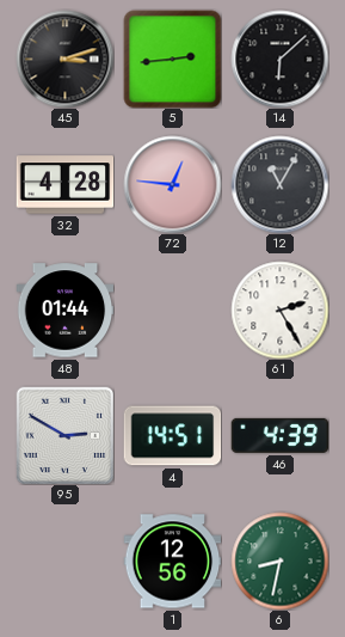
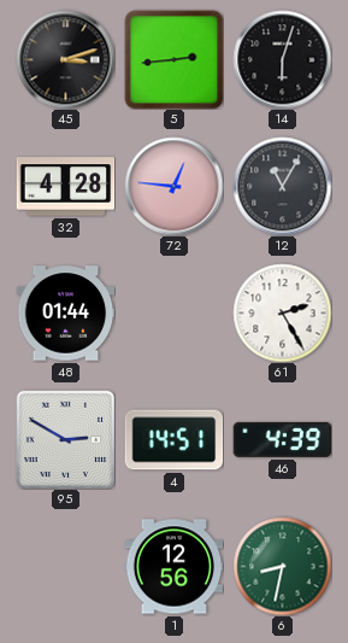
14: 6:08 -> 6:03 (282, 59)
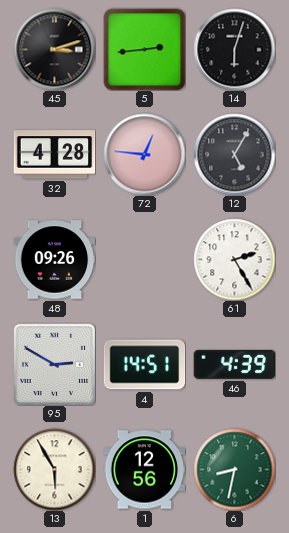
12: 11:05 -> 5:05 (234, 154)
48: 01:44 -> 09:26 (54, 260)
13: none -> 5:55 (54, 469)
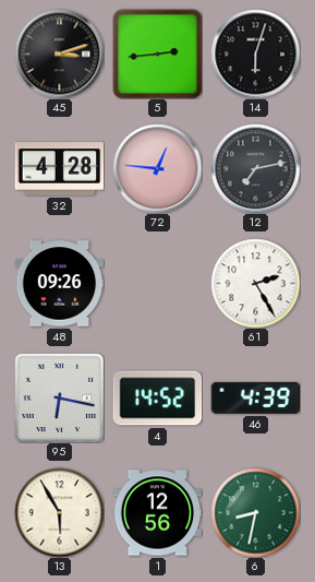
12: 5:05 -> 7:13 (255, 168)
95: 2:50 -> 6:17 (59, 397)
4: 14:51 -> 14:52 (157, 399)
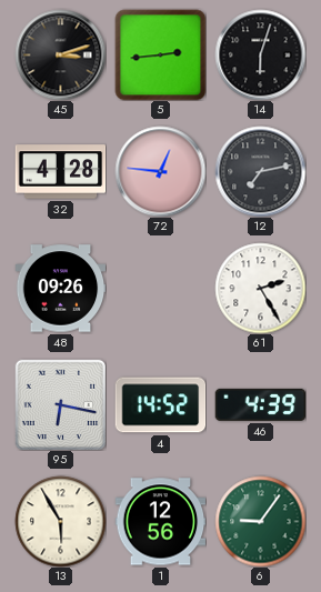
6: 8:32 -> 9:06 (260, 521)
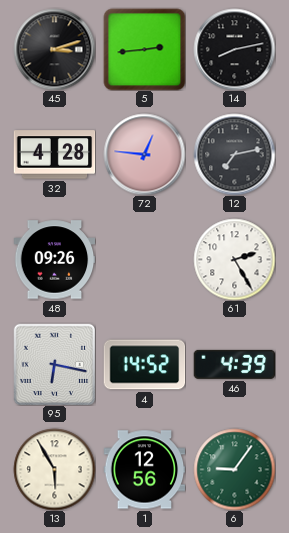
14: 6:03 -> 8:13 (234, 49)
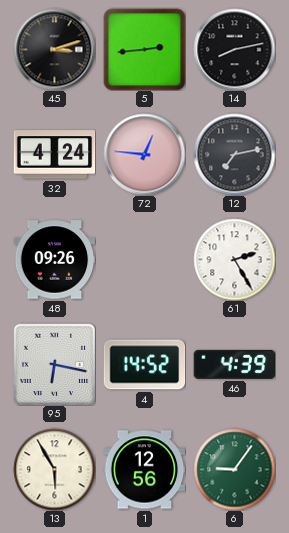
32: 4:28 -> 4:24 (54, 155)
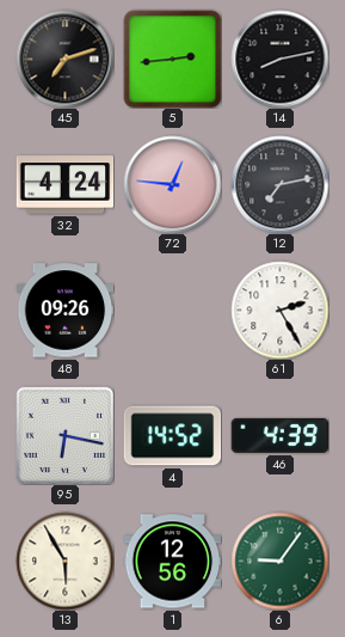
45: 3:12 -> 7:12 (64, 59)
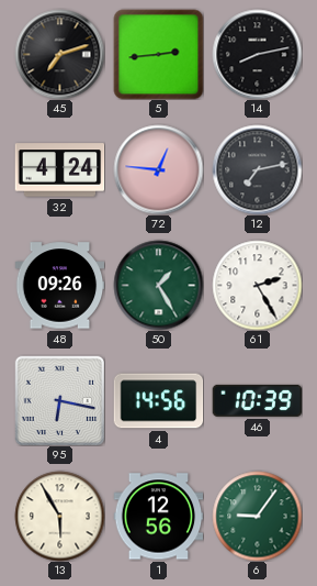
50: none -> 1:25 (158, 285)
4: 14:52 -> 14:56 (158, 401)
46: 4:39 -> 10:39 (257, 400)
